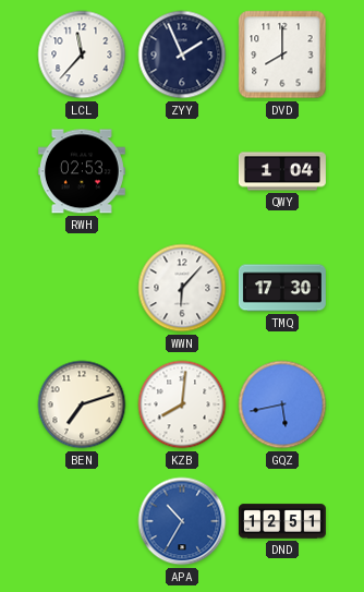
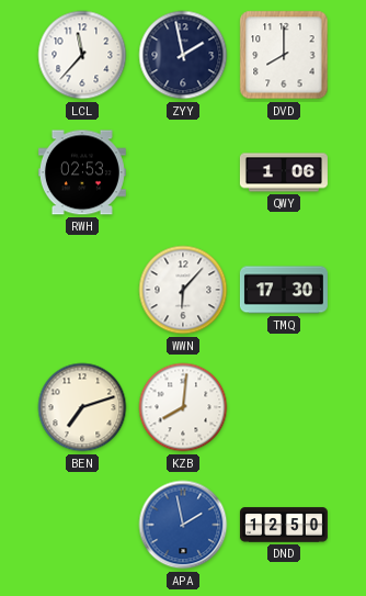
ZYY: 1:56 -> 1:58 (183, 55)
QWY: 1:04 -> 1:06 (284, 172)
GQZ: 5:43 -> none (282, 404)
APA: 10:35 -> 1:58 (183, 525)
DND: 12:51 -> 12:50 (284, 525)
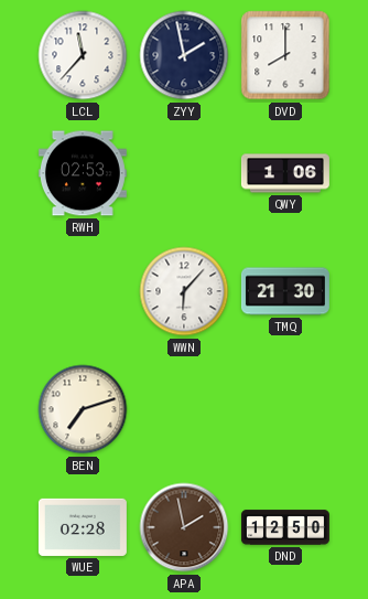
TMQ: 17:30 -> 21:30 (285, 291)
KZB: 8:01 -> none (183, 407)
WUE: none -> 02:28 (83, 527)
APA dial: blue -> brown (184, 527)
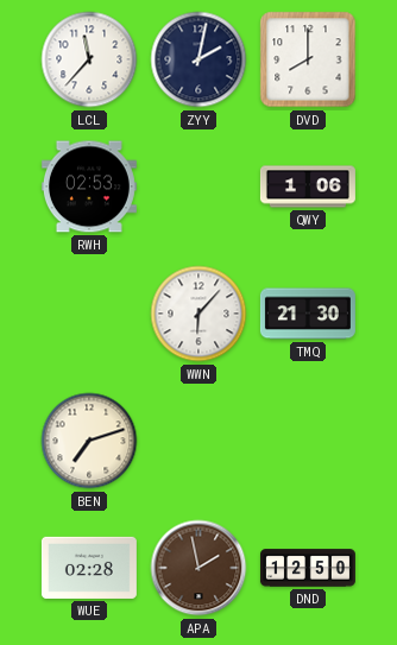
ZYY: 1:58 -> 2:02 (198, 59)
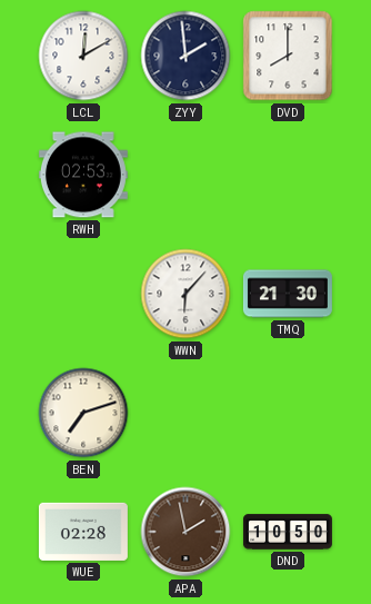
LCL: 11:37 -> 12:10 (83, 56)
ZYY: 2:02 -> 1:59 (185, 56)
QWY: 1:06 -> none (308, 186)
DND: 12:50 -> 10:50 (288, 532)
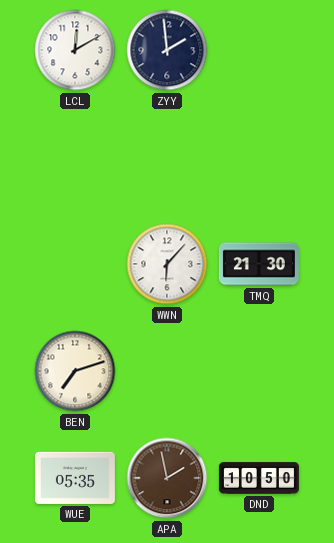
DVD: 8:00 -> none (288, 56)
RWH: 02:53 -> none (83, 175)
WUE: 02:28 -> 05:35 (75, 478)
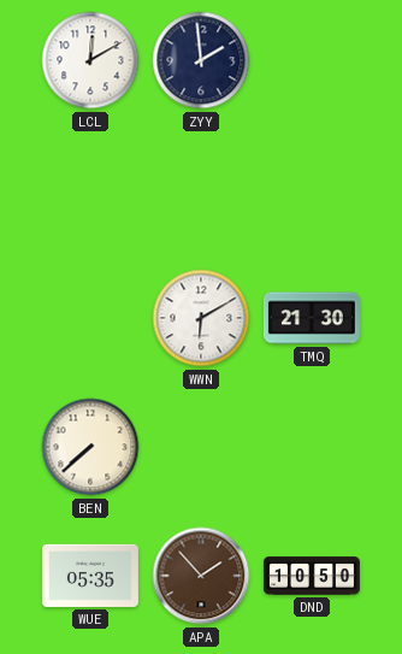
WWN: 6:07 -> 6:10 (201, 318)
BEN: 7:12 -> 7:38 (90, 447)
APA: 1:58 -> 1:53 (201, 576)
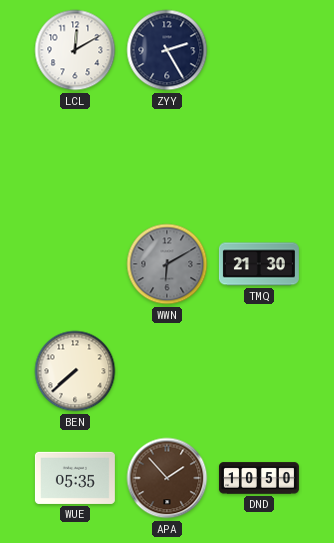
ZYY: 1:59 -> 2:25 (167, 50)
WWN dial: white -> grey (167, 264)
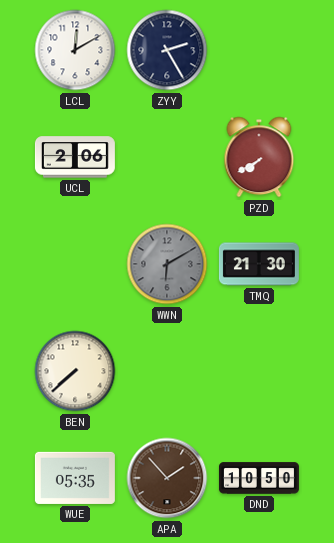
UCL: none -> 2:06 (75, 157)
PZD: none -> 7:40 (259, 157)
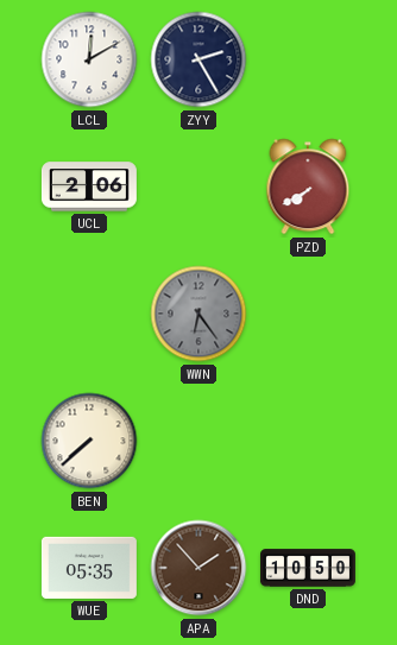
WWN: 6:10 -> 6:24 (198, 314)
TMQ: 21:30 -> none (259, 264)
